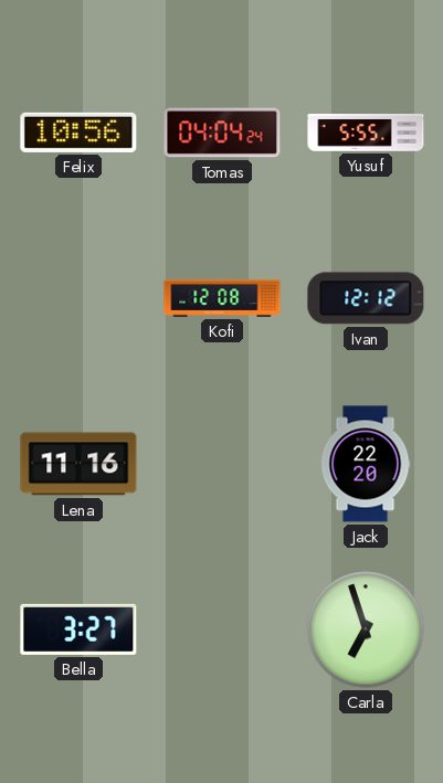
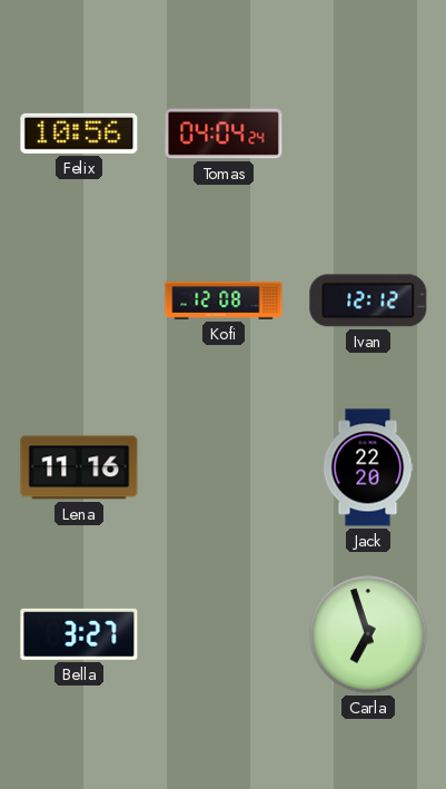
Yusuf: 5:55 -> none (366, 133)
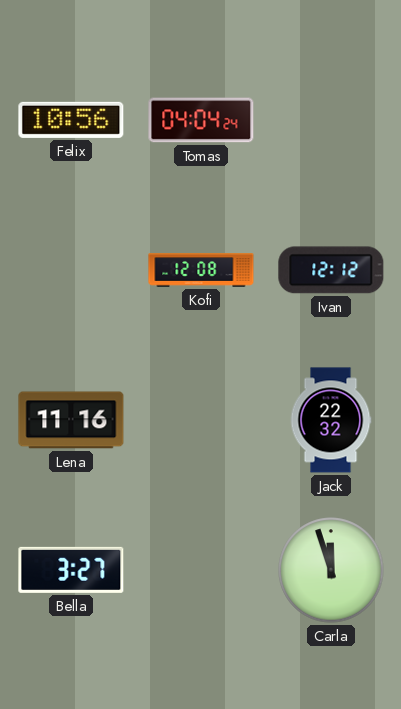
Jack: 22:20 -> 22:32 (331, 420)
Carla: 6:57 -> 11:57 (331, 570)
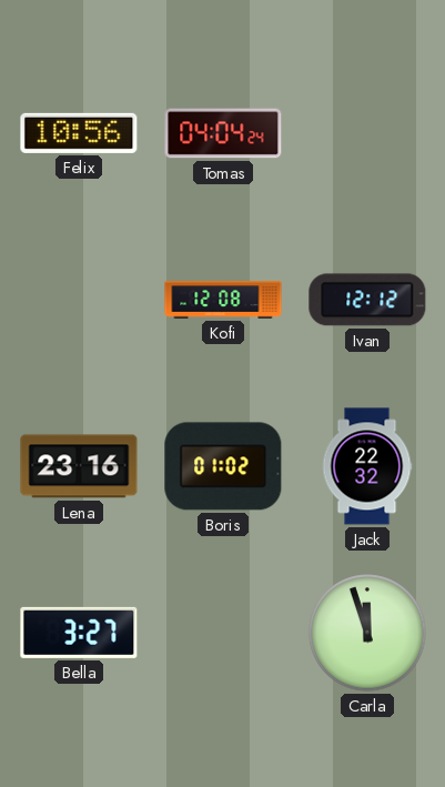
Lena: 11:16 -> 23:16 (79, 466)
Boris: none -> 01:02 (223, 466)
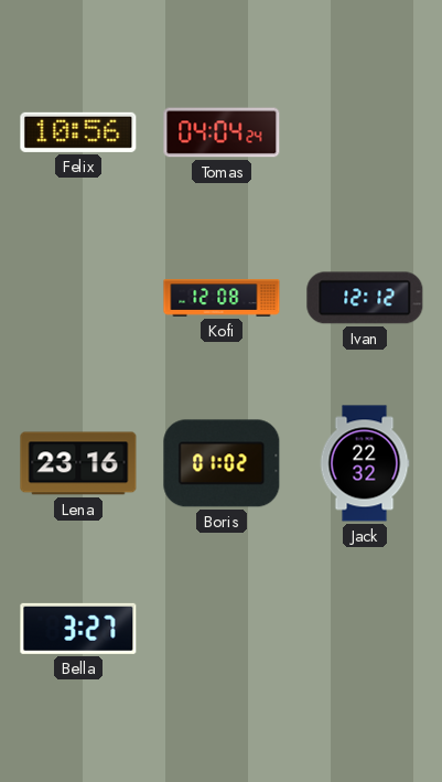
Carla: 11:57 -> none (367, 633)
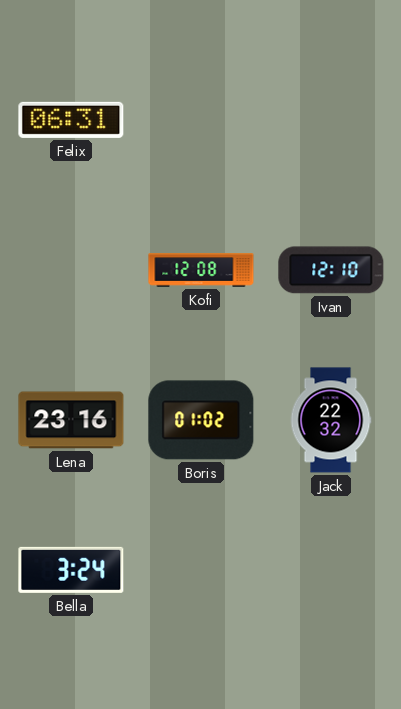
Felix: 10:56 -> 06:31 (71, 120)
Tomas: 04:04 -> none (222, 132)
Ivan: 12:12 -> 12:10 (331, 270)
Bella: 3:27 -> 3:24 (71, 570)
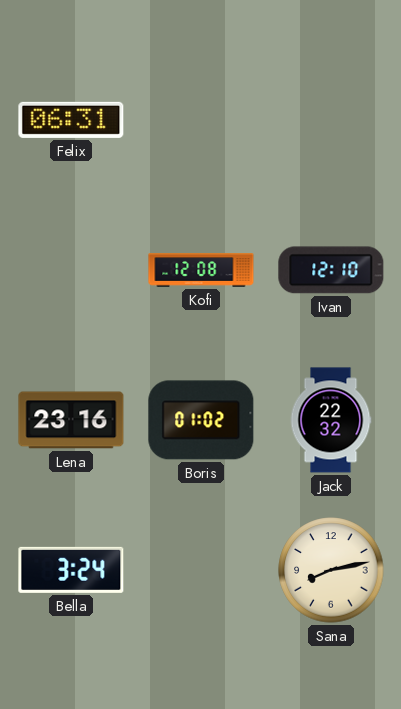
Sana: none -> 8:13 (331, 570)
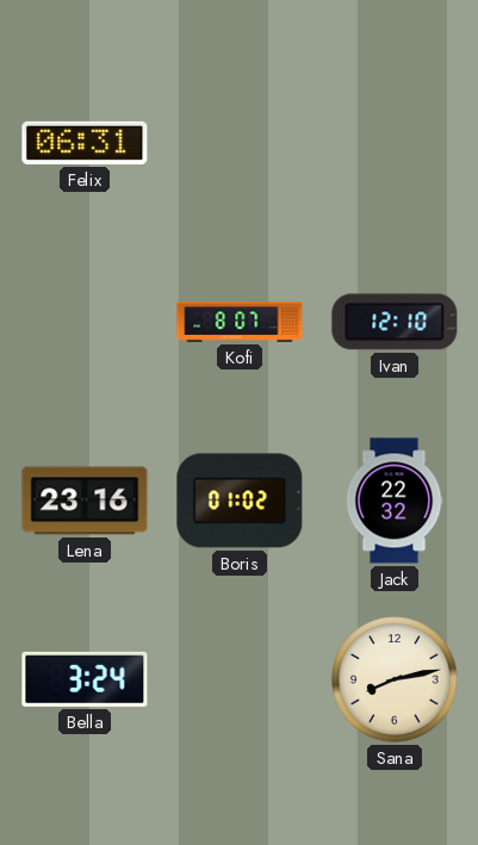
Kofi: 12:08 -> 8:07 (240, 322)
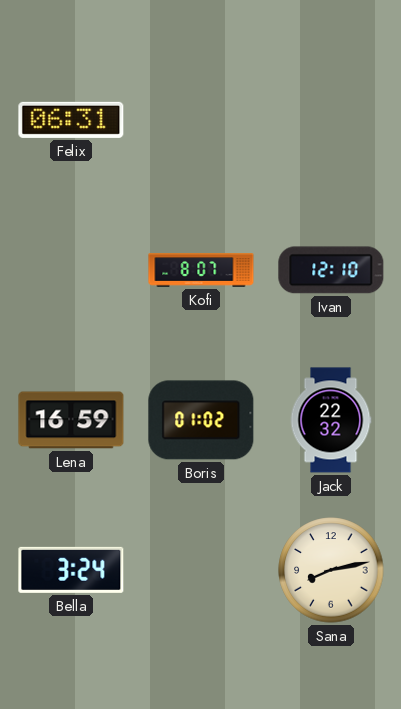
Lena: 23:16 -> 16:59 (71, 420)
